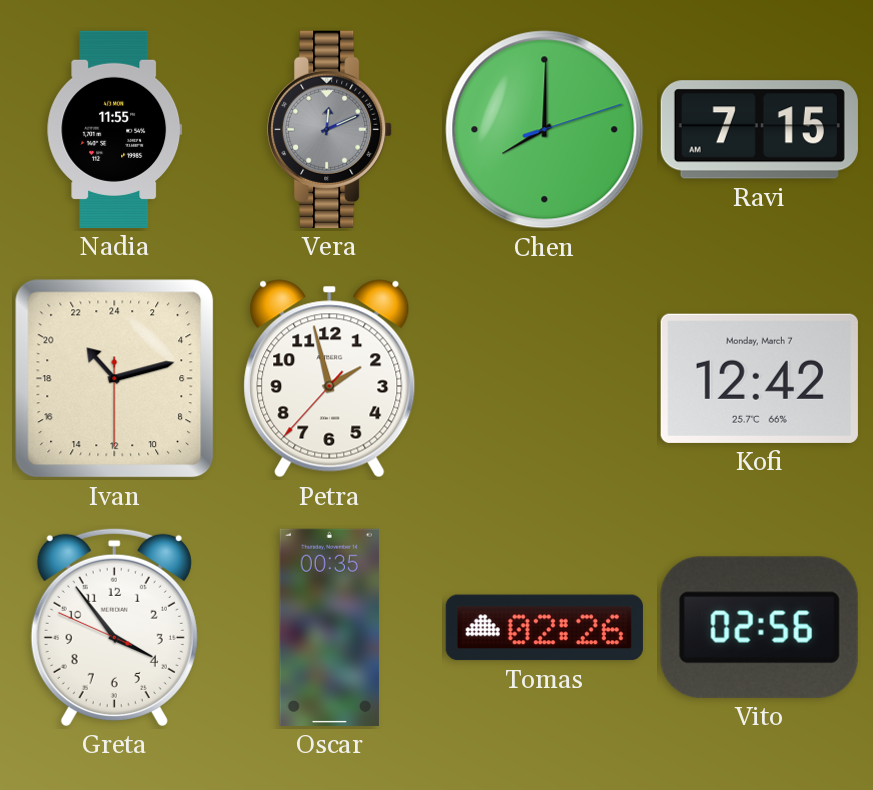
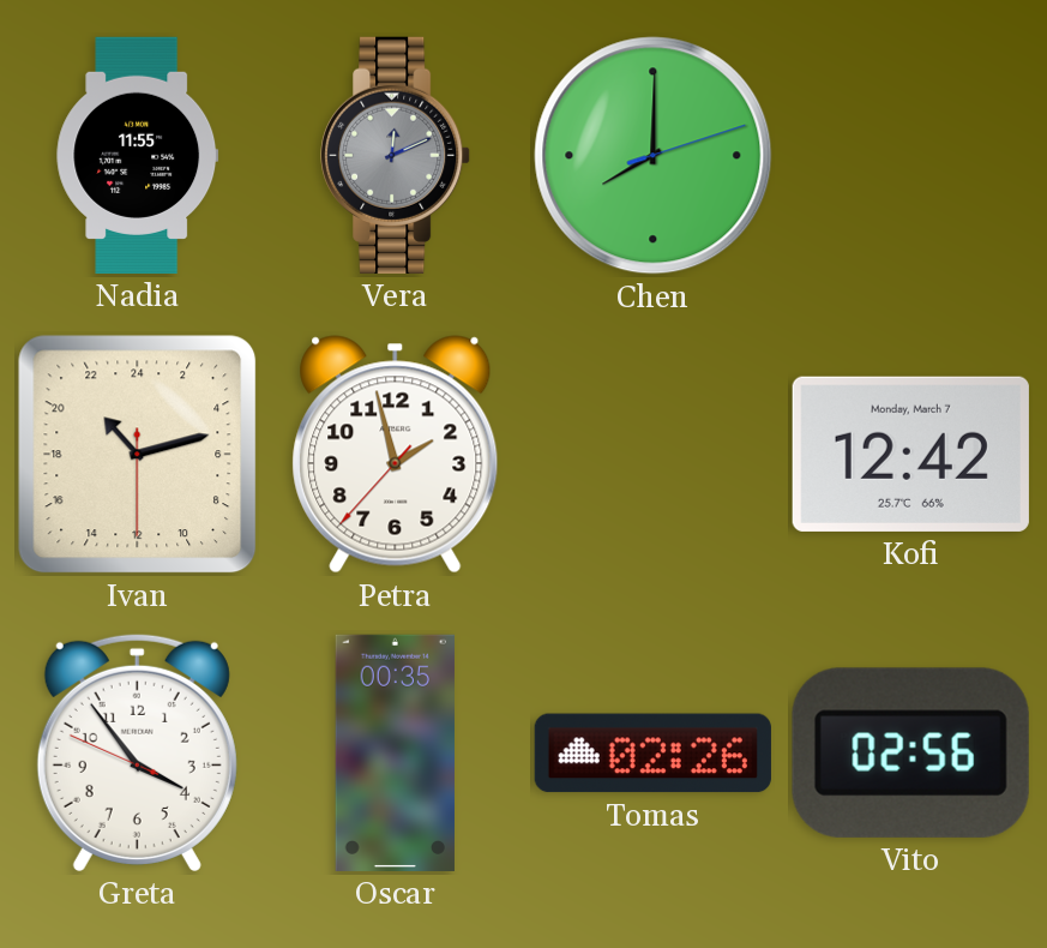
Ravi: 7:15 -> none (759, 130)
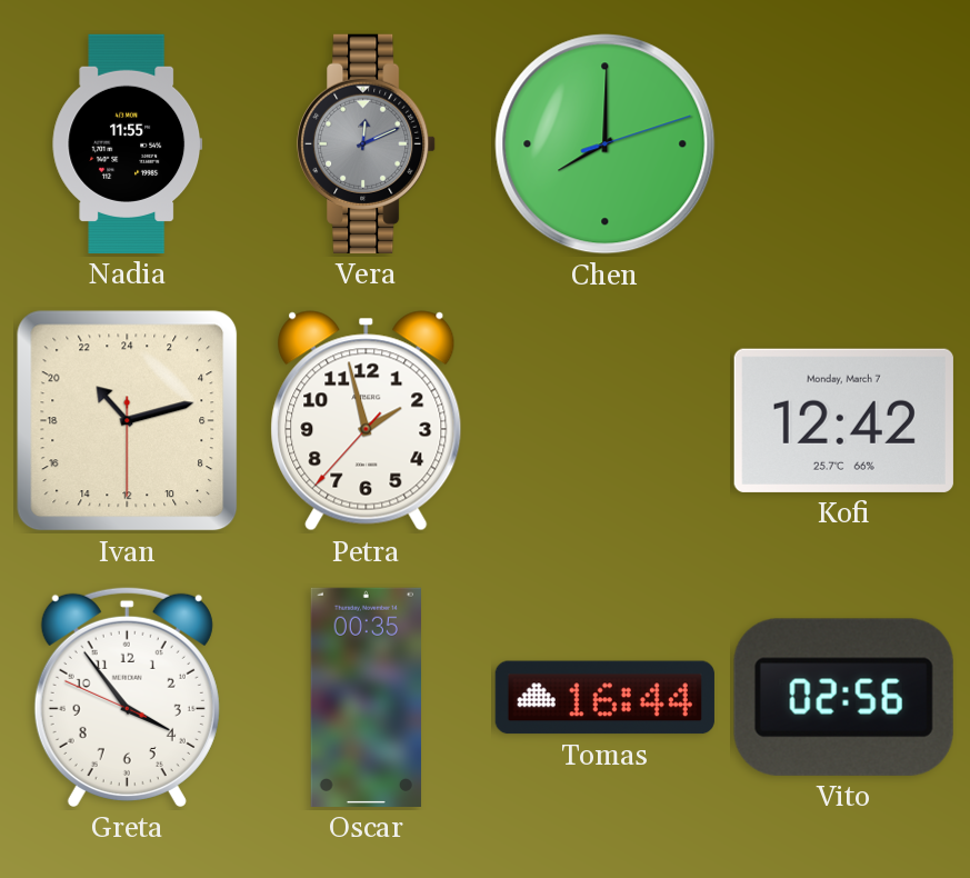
Tomas: 02:26 -> 16:44 (604, 698)
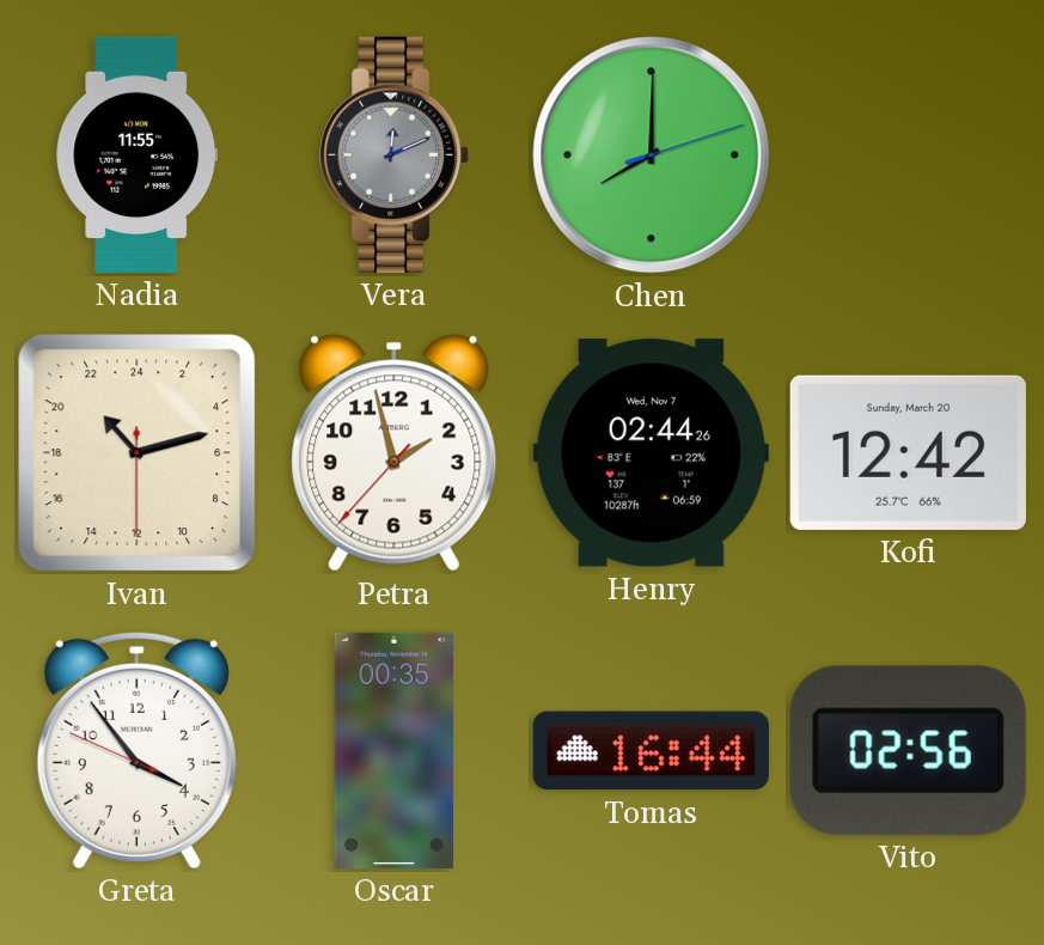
Henry: none -> 02:44 (651, 453)
Kofi date: Monday, March 7 -> Sunday, March 20 (908, 452)
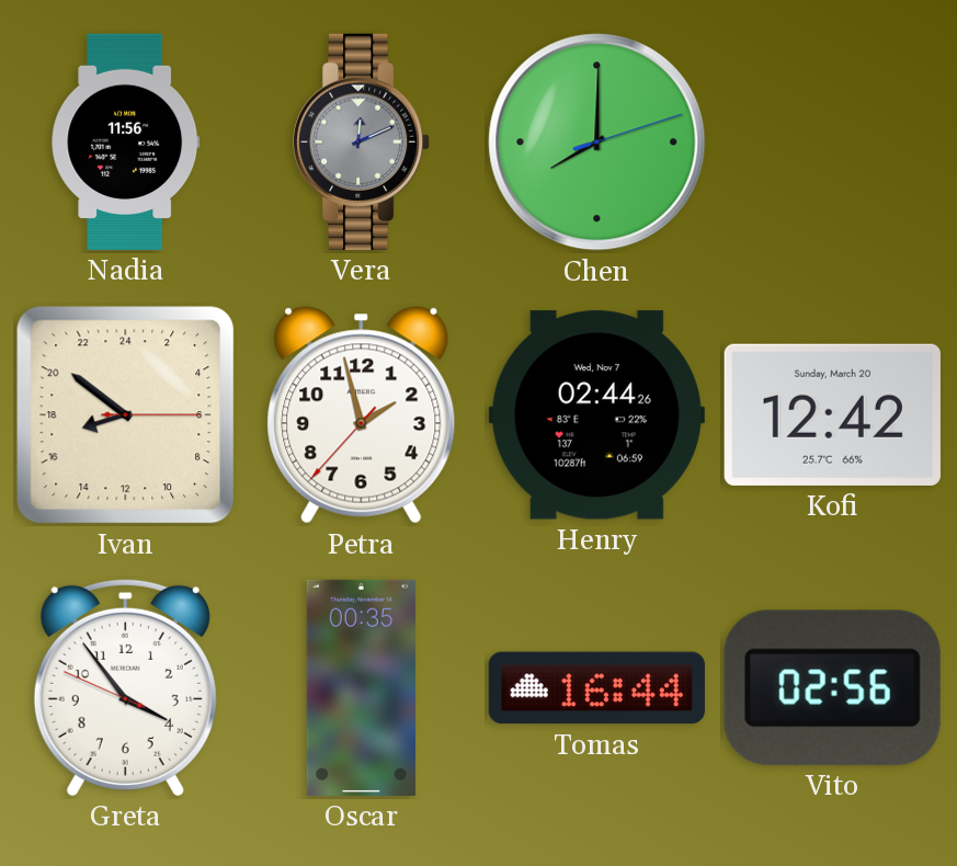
Nadia: 11:55 -> 11:56 (126, 141)
Ivan: 21:12 -> 16:51 (126, 415)
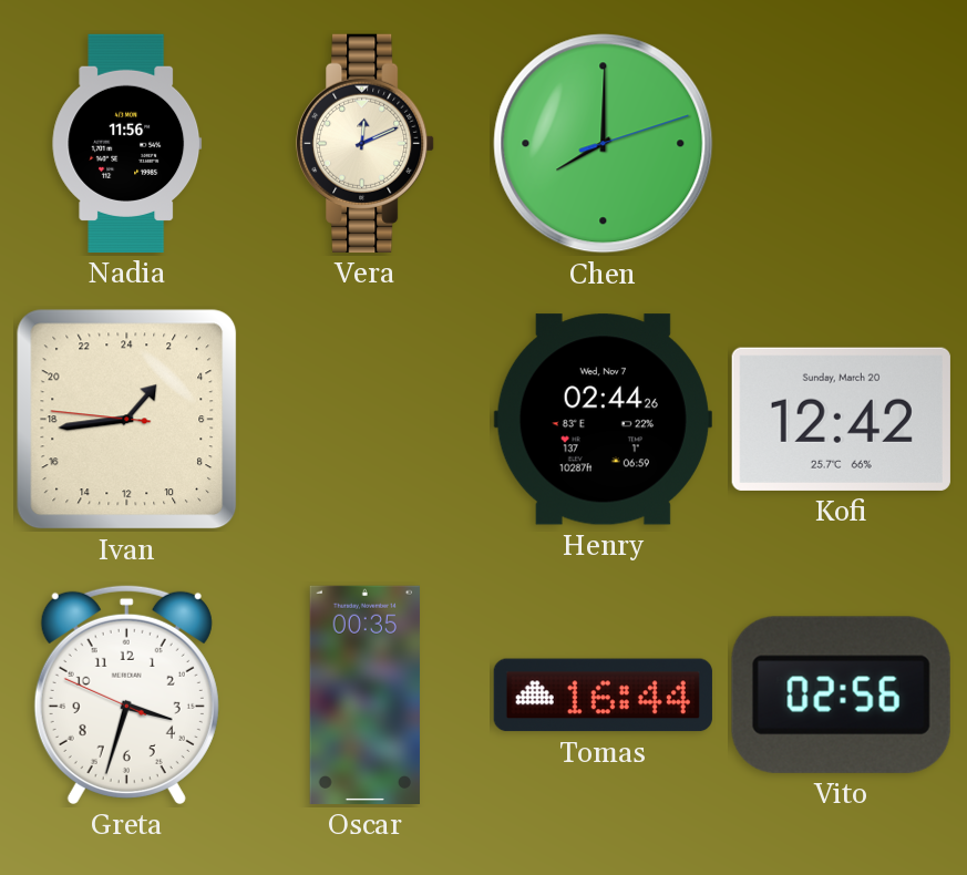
Vera dial: grey -> cream (366, 143)
Ivan: 16:51 -> 2:43 (127, 420)
Petra: 1:57 -> none (362, 415)
Greta: 3:53 -> 3:32 (126, 694)
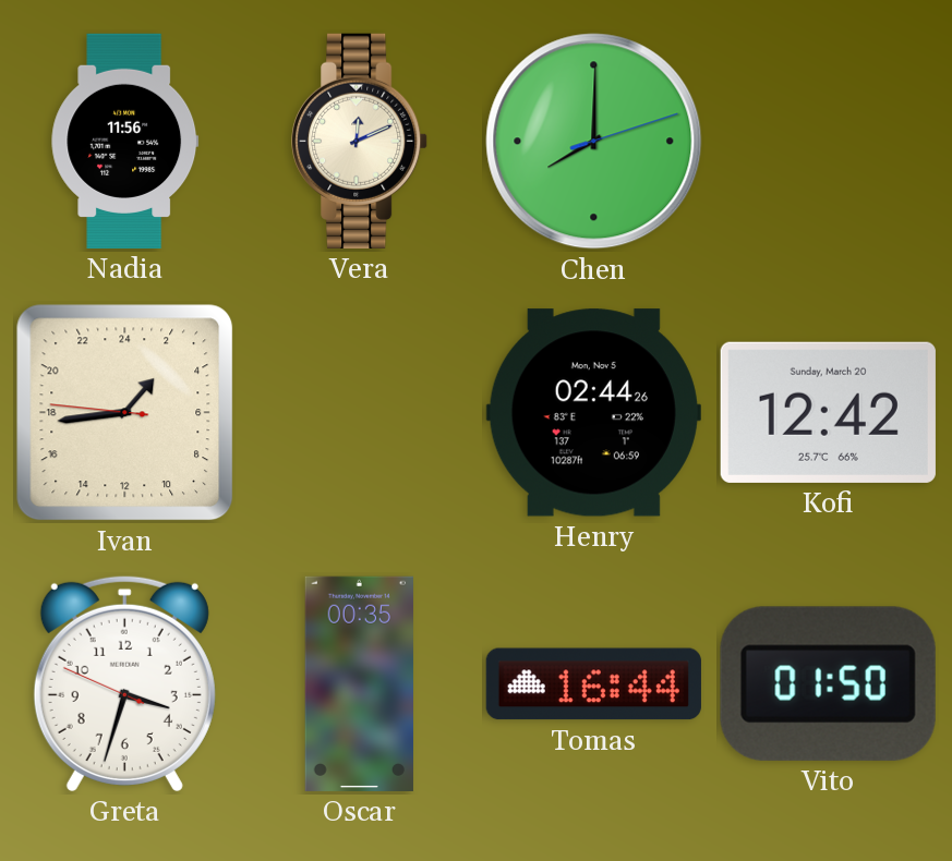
Henry date: Wed, Nov 7 -> Mon, Nov 5 (593, 413)
Vito: 02:56 -> 01:50 (828, 683)
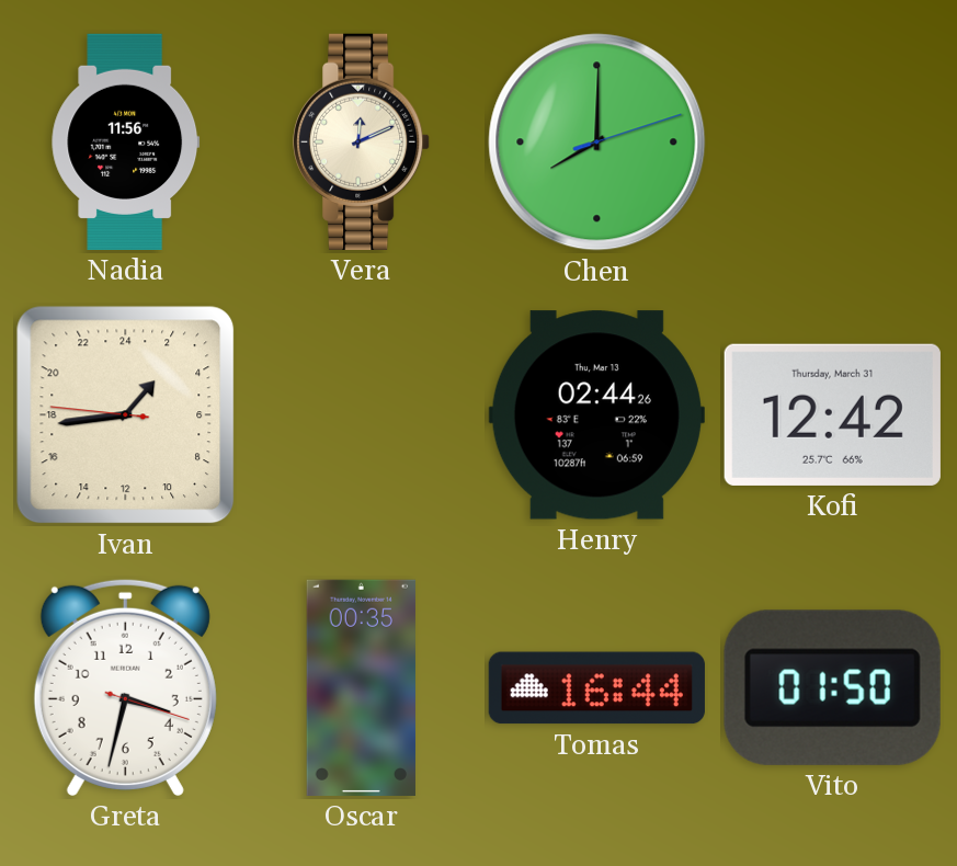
Henry date: Mon, Nov 5 -> Thu, Mar 13 (596, 415)
Kofi date: Sunday, March 20 -> Thursday, March 31 (832, 414)
Greta: 3:32:49 -> 3:32:18 (125, 687)
